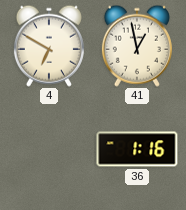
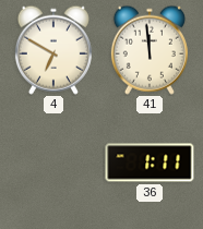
41: 12:58 -> 11:59 (150, 50)
36: 1:16 -> 1:11 (150, 162)
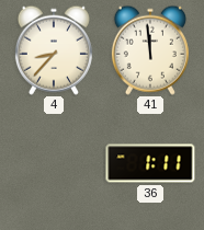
4: 6:50 -> 8:37 (54, 50)
